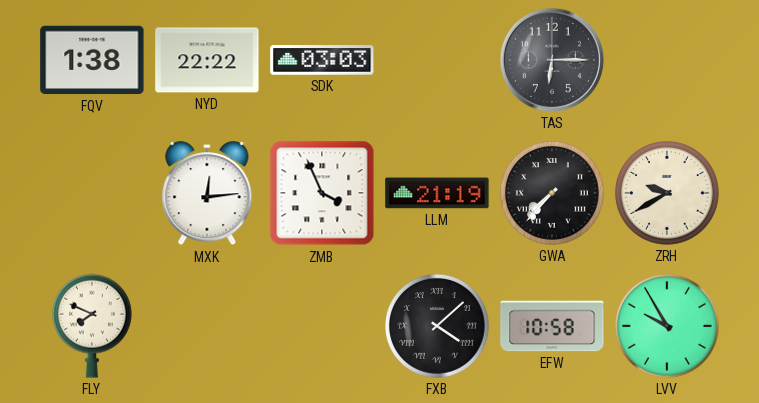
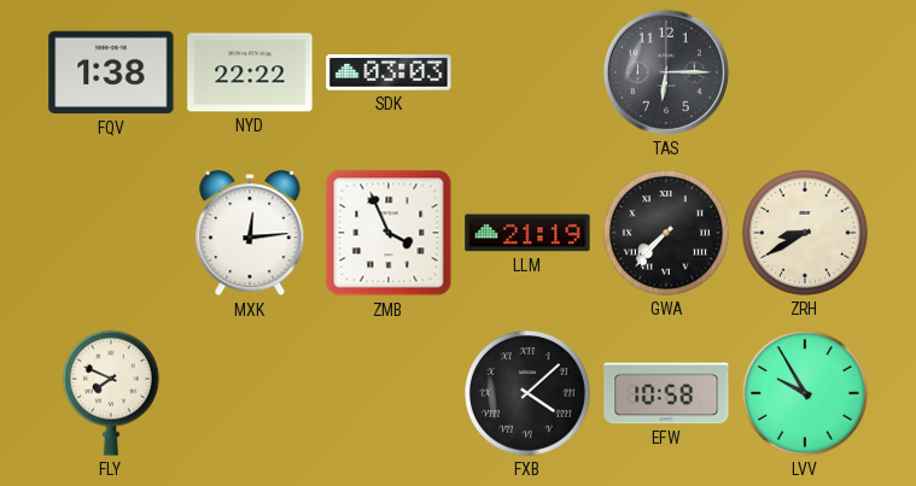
ZRH: 9:40 -> 8:40 (806, 234)
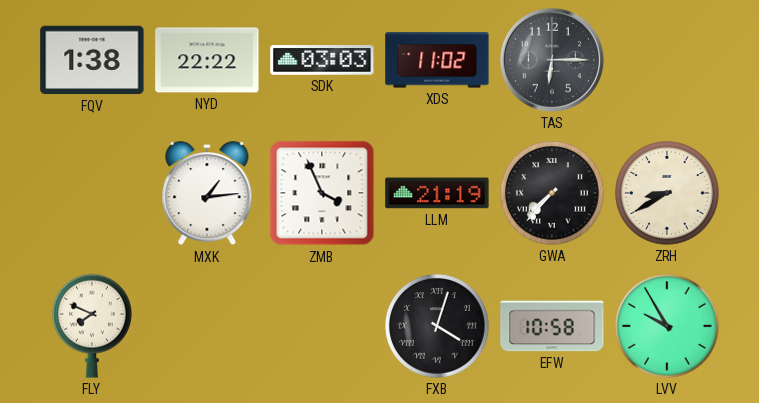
XDS: none -> 11:02 (437, 60)
MXK: 12:14 -> 1:14 (207, 194)
FXB: 4:08 -> 4:03 (438, 327)
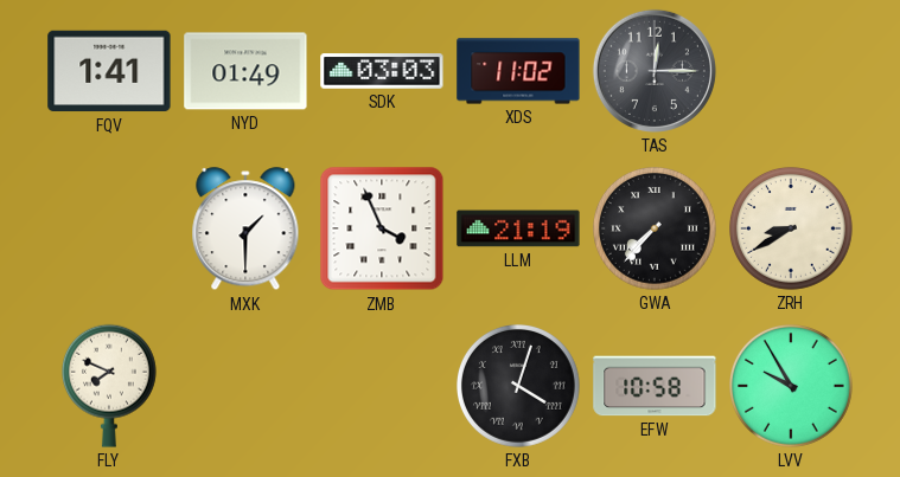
FQV: 1:38 -> 1:41 (109, 71)
NYD: 22:22 -> 01:49 (245, 71)
TAS: 6:15 -> 12:15 (655, 71)
MXK: 1:14 -> 1:30 (245, 230)
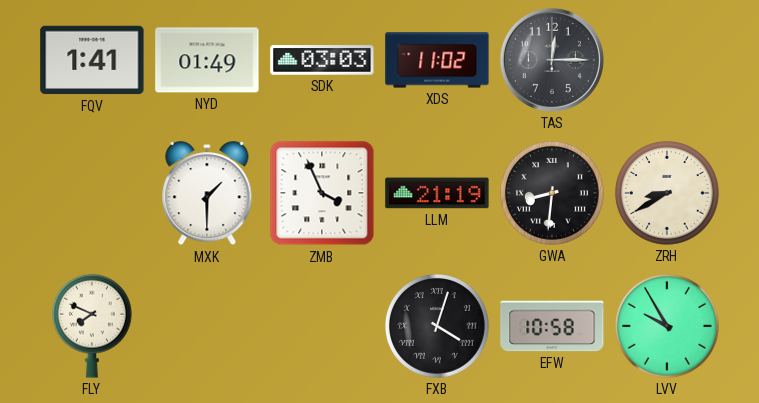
GWA: 7:37 -> 8:31 (553, 194)
